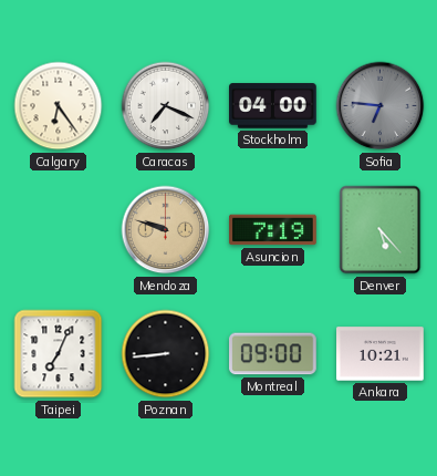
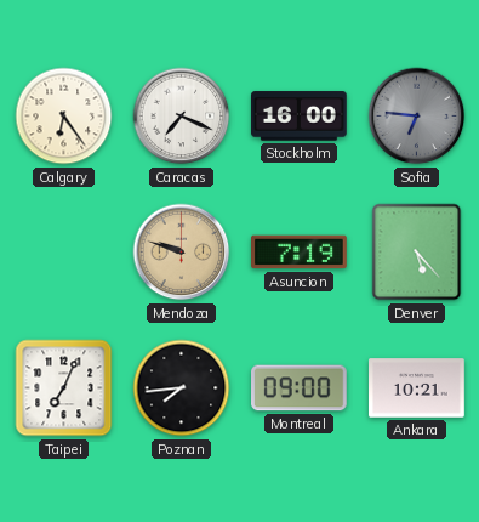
Stockholm: 04:00 -> 16:00 (300, 117)
Poznan: 8:44 -> 7:44 (182, 388)
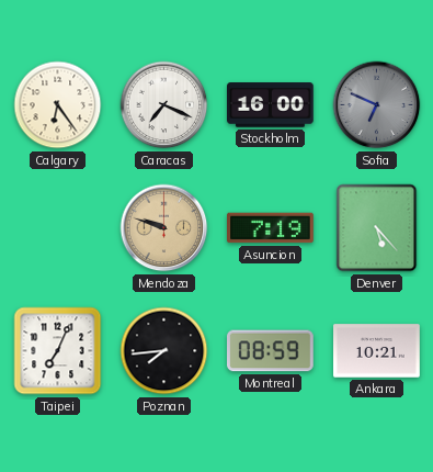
Sofia: 6:46 -> 6:49 (377, 105)
Montreal: 09:00 -> 08:59 (271, 351)
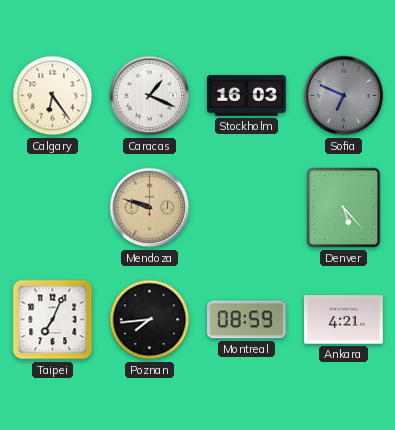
Caracas: 7:19 -> 1:19 (150, 96)
Stockholm: 16:00 -> 16:03 (247, 96)
Asuncion: 7:19 -> none (271, 228)
Ankara: 10:21 -> 4:21 (344, 320)
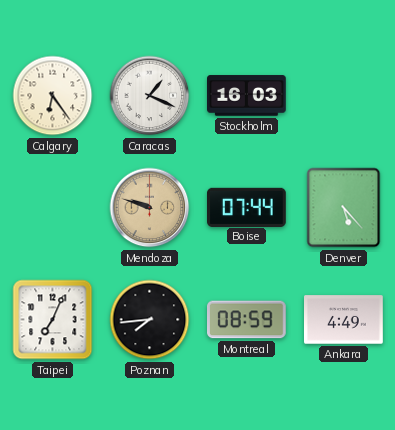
Sofia: 6:49 -> none (344, 96)
Boise: none -> 07:44 (247, 207)
Ankara: 4:21 -> 4:49 (344, 320)
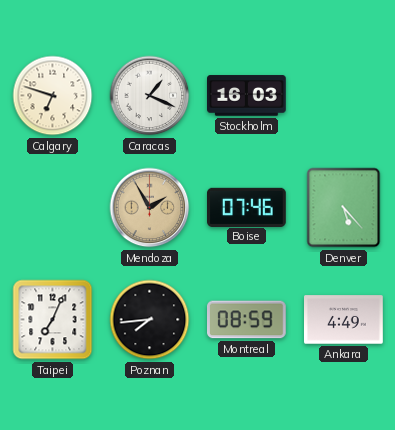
Calgary: 6:24 -> 6:48 (53, 96)
Mendoza: 9:48 -> 1:55 (150, 208)
Boise: 07:44 -> 07:46 (247, 207)
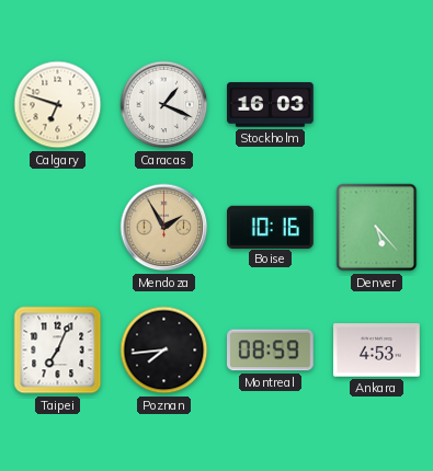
Boise: 07:46 -> 10:16 (271, 227)
Ankara: 4:49 -> 4:53 (377, 351)
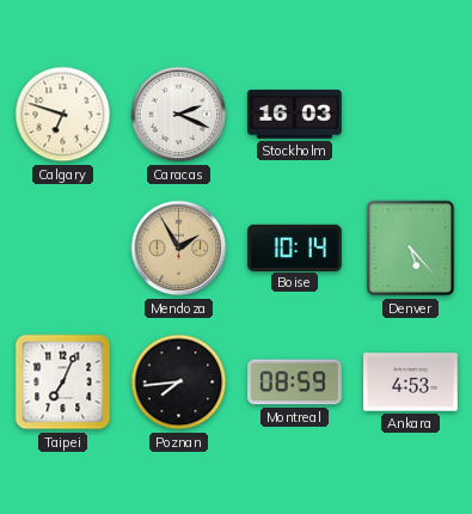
Caracas: 1:19 -> 2:19 (179, 115)
Boise: 10:16 -> 10:14 (295, 247)
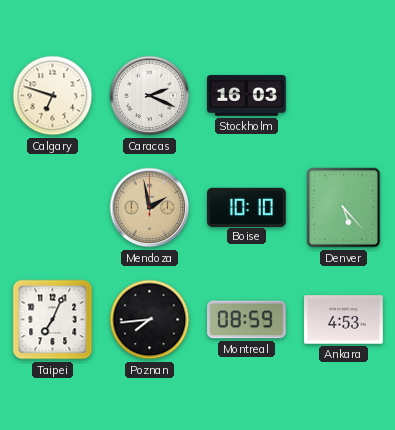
Mendoza: 1:55 -> 1:58 (150, 208)
Boise: 10:14 -> 10:10 (247, 207)
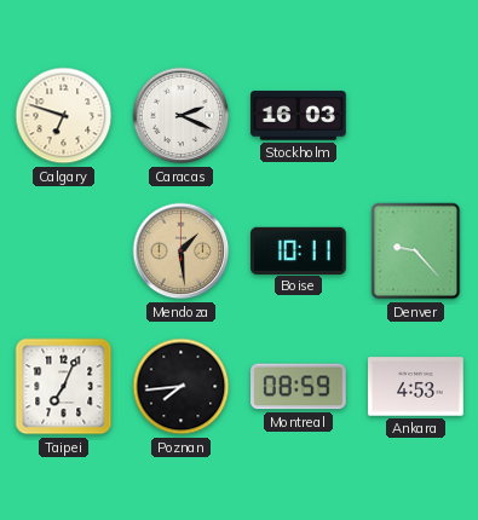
Mendoza: 1:58 -> 1:29 (182, 252)
Boise: 10:10 -> 10:11 (299, 250)
Denver: 5:23 -> 9:23 (416, 252)
